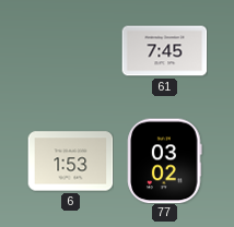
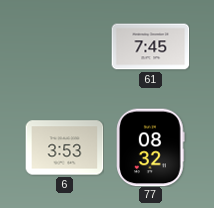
6: 1:53 -> 3:53 (64, 148)
77: 03:02 -> 08:32 (151, 147)
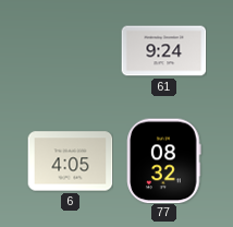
61: 7:45 -> 9:24 (163, 51)
6: 3:53 -> 4:05 (70, 162)
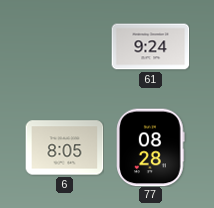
6: 4:05 -> 8:05 (64, 148)
77: 08:32 -> 08:28 (151, 147)
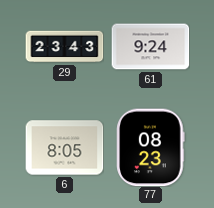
29: none -> 23:43 (64, 47)
77: 08:28 -> 08:23 (151, 147)
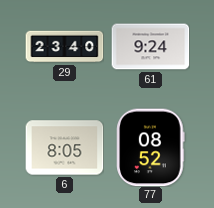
29: 23:43 -> 23:40 (64, 47)
77: 08:23 -> 08:52 (151, 147)
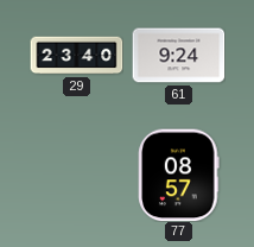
6: 8:05 -> none (64, 148)
77: 08:52 -> 08:57 (179, 175)
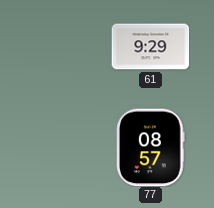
29: 23:40 -> none (76, 56)
61: 9:24 -> 9:29 (150, 47)
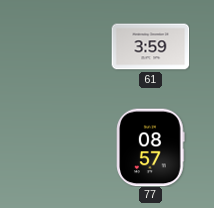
61: 9:29 -> 3:59 (150, 47)
